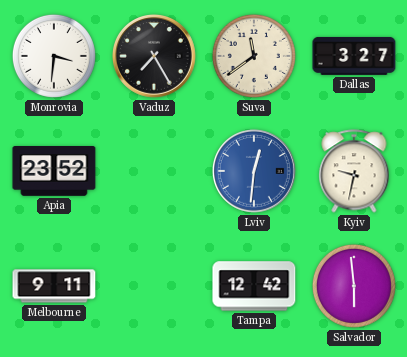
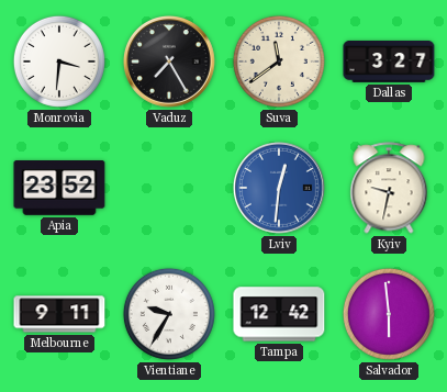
Vientiane: none -> 9:35 (169, 314)
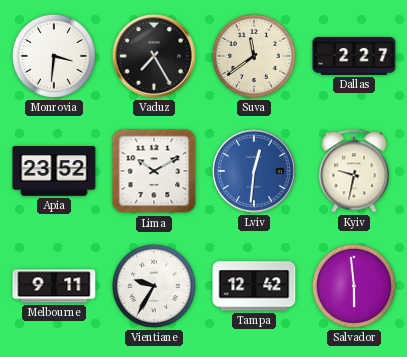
Dallas: 3:27 -> 2:27 (354, 56)
Lima: none -> 10:10 (154, 171)
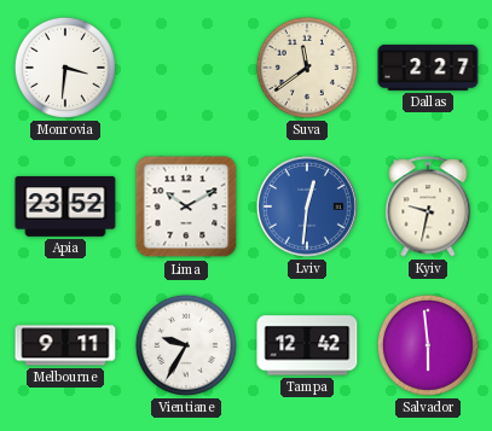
Vaduz: 7:25 -> none (154, 56)
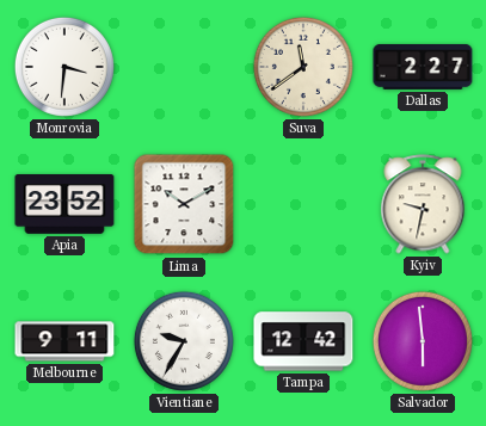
Lviv: 12:31 -> none (307, 206)
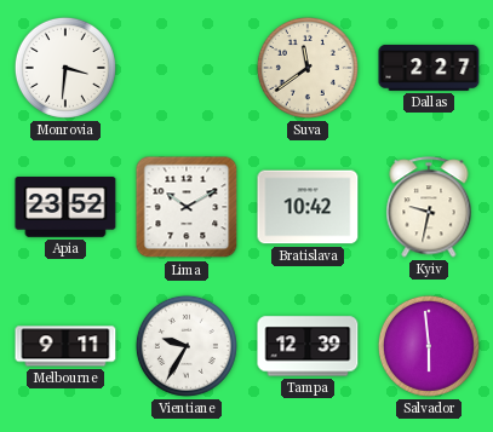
Bratislava: none -> 10:42 (308, 207)
Tampa: 12:42 -> 12:39 (308, 346)
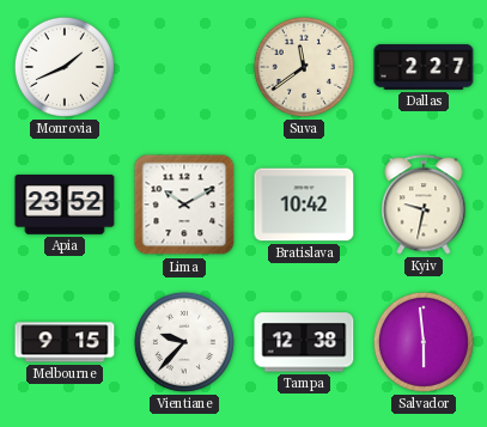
Monrovia: 3:31 -> 1:41 (65, 67)
Melbourne: 9:11 -> 9:15 (65, 342)
Vientiane: 9:35 -> 9:37 (184, 342)
Tampa: 12:39 -> 12:38 (304, 342)
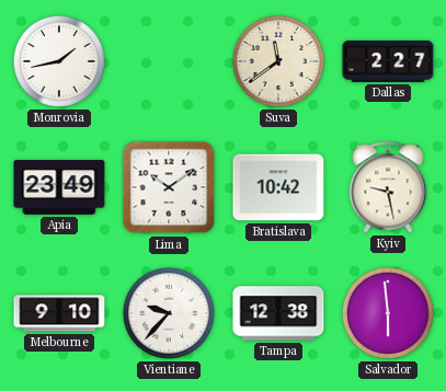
Monrovia: 1:41 -> 1:43 (59, 61)
Apia: 23:52 -> 23:49 (59, 187)
Lima: 10:10 -> 10:09 (169, 187)
Kyiv: 9:32 -> 9:28 (388, 187)
Melbourne: 9:15 -> 9:10 (59, 313)
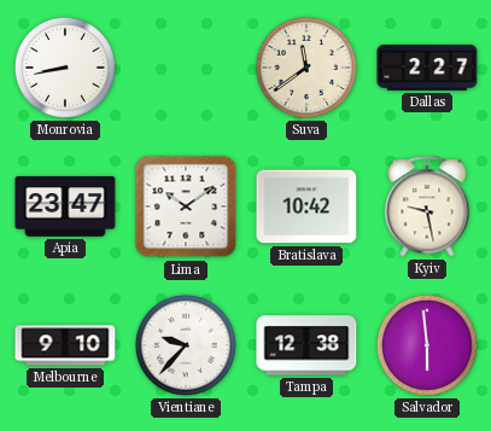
Monrovia: 1:43 -> 8:43 (65, 68)
Apia: 23:49 -> 23:47 (65, 206)
